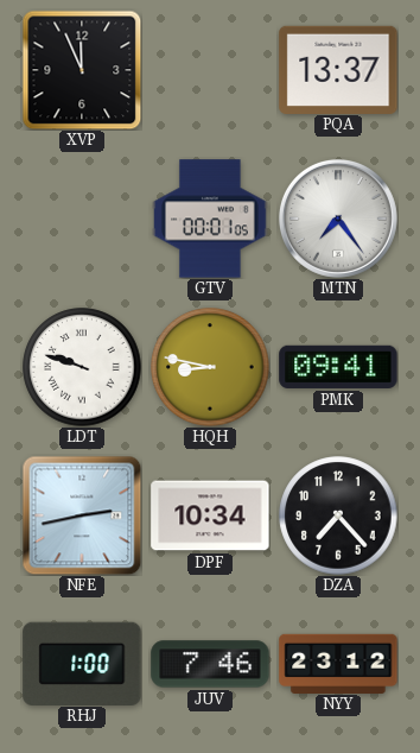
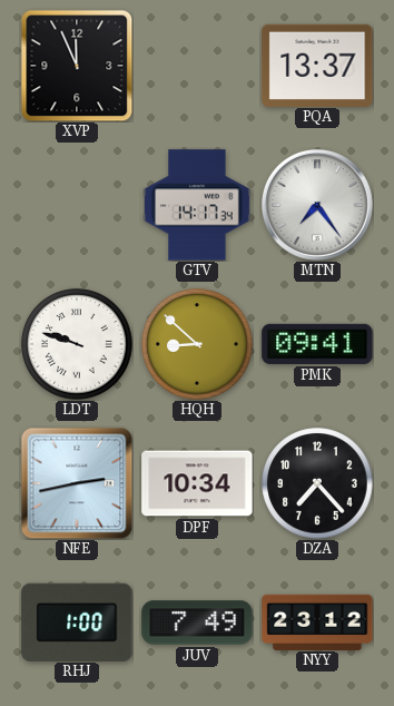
GTV: 00:01 -> 14:17 (197, 205)
HQH: 8:47 -> 8:52 (197, 344)
JUV: 7:46 -> 7:49 (197, 622)
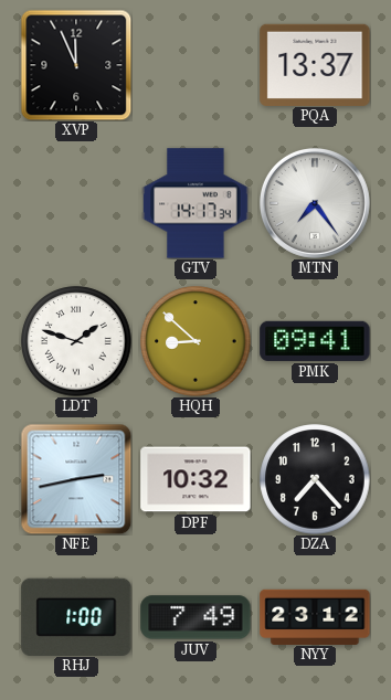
LDT: 9:48 -> 1:48 (76, 341)
DPF: 10:34 -> 10:32 (196, 479)
